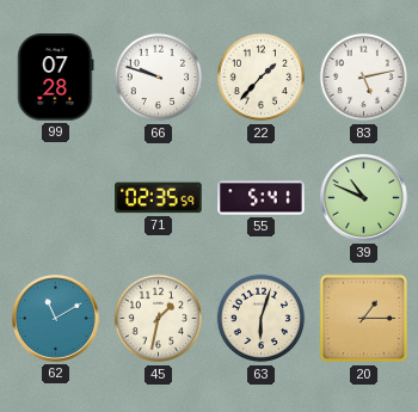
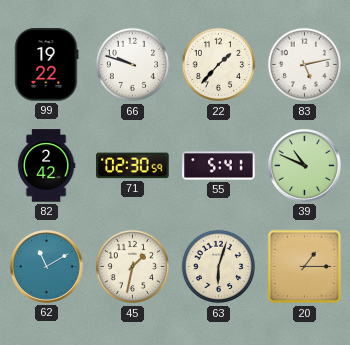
99: 07:28 -> 19:22 (47, 65)
82: none -> 2:42 (46, 166)
71: 02:35 -> 02:30 (133, 166)
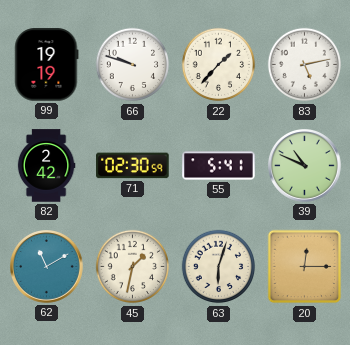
99: 19:22 -> 19:19 (47, 65)
20: 1:15 -> 12:15 (305, 267)
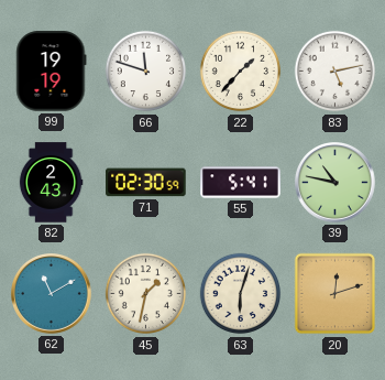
66: 9:48 -> 11:48 (146, 72)
82: 2:42 -> 2:43 (51, 183)
39: 10:49 -> 10:47 (335, 183)
20: 12:15 -> 12:12 (335, 294)
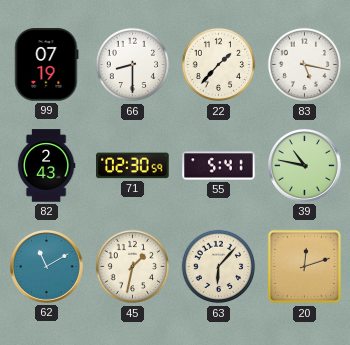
99: 19:19 -> 07:19 (47, 65)
66: 11:48 -> 8:30 (133, 65)
83: 5:13 -> 5:17 (305, 65)
63: 6:03 -> 6:07 (219, 267)
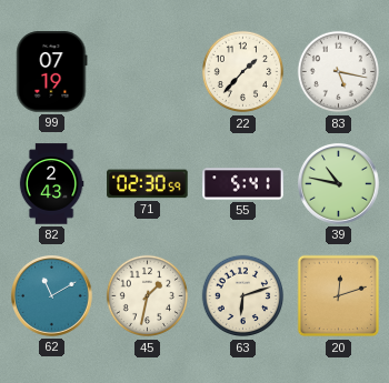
66: 8:30 -> none (133, 65)
63: 6:07 -> 6:12 (243, 296)
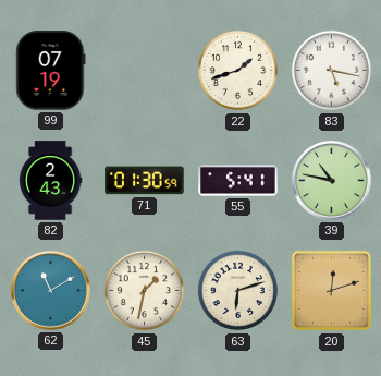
22: 1:37 -> 1:42 (238, 71)
71: 02:30 -> 01:30 (145, 181)
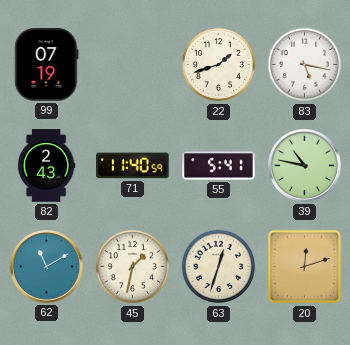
71: 01:30 -> 11:40 (133, 166)
63: 6:12 -> 12:33 (219, 267)
